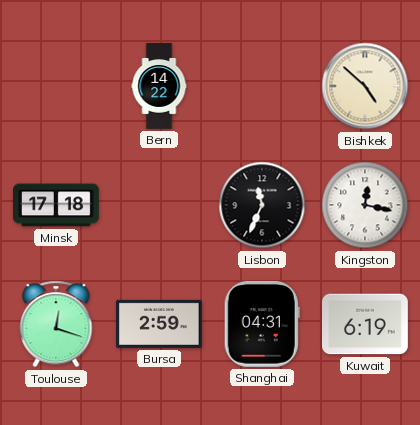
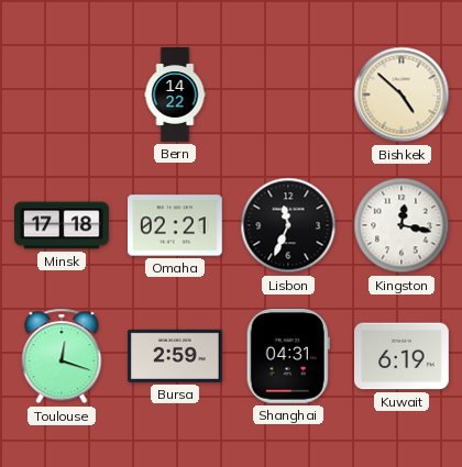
Omaha: none -> 02:21 (176, 225)
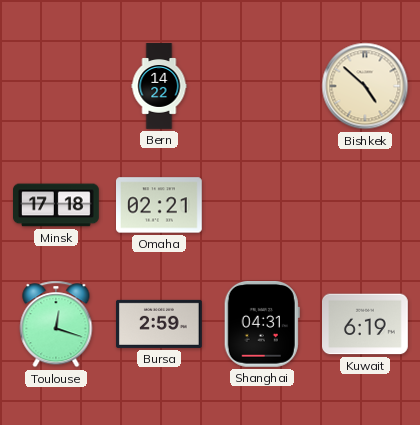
Lisbon: 11:34 -> none (288, 225)
Kingston: 12:17 -> none (402, 225)
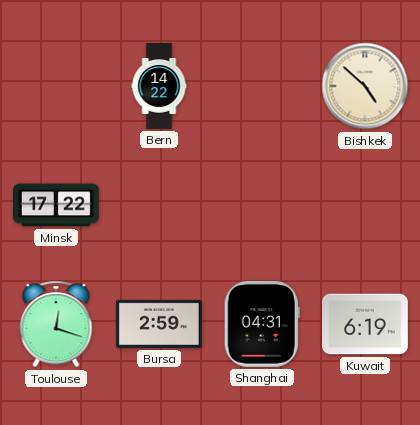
Minsk: 17:18 -> 17:22 (57, 205)
Omaha: 02:21 -> none (160, 205)
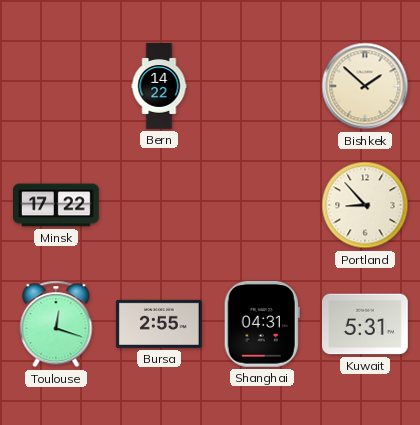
Bishkek: 4:52 -> 1:52 (365, 86)
Portland: none -> 8:53 (365, 205)
Bursa: 2:59 -> 2:55 (160, 324)
Kuwait: 6:19 -> 5:31 (366, 324)
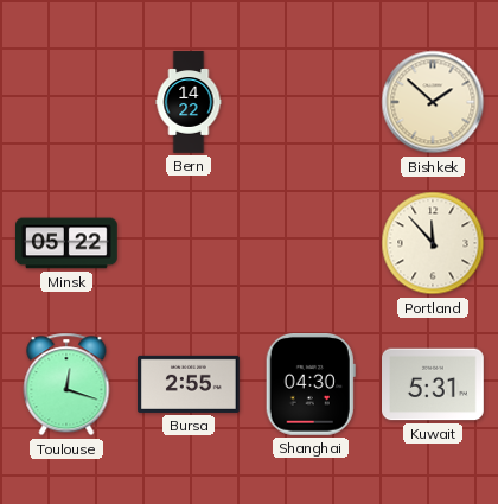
Minsk: 17:22 -> 05:22 (68, 243)
Portland: 8:53 -> 11:53 (433, 243)
Shanghai: 04:31 -> 04:30 (311, 384)
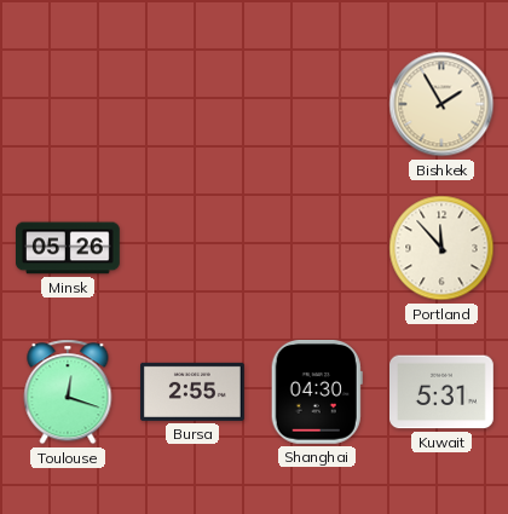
Bern: 14:22 -> none (189, 102)
Bishkek: 1:52 -> 1:55 (441, 104)
Minsk: 05:22 -> 05:26 (69, 248)
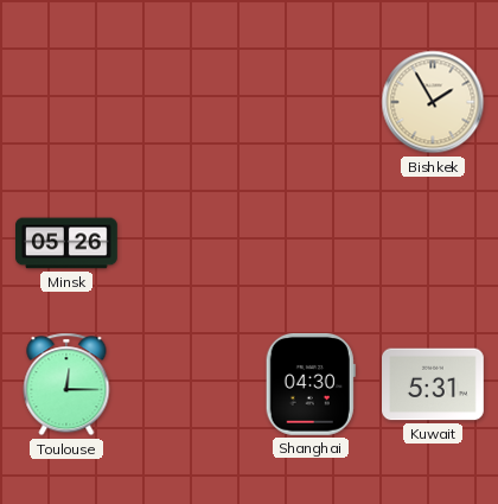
Portland: 11:53 -> none (441, 248)
Toulouse: 12:18 -> 12:15 (66, 384)
Bursa: 2:55 -> none (194, 392)
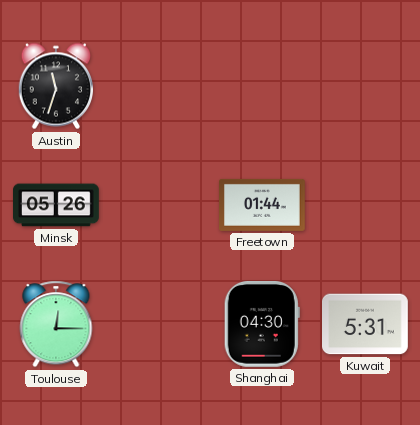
Austin: none -> 11:33 (55, 86)
Bishkek: 1:55 -> none (433, 102)
Freetown: none -> 01:44 (263, 205)
